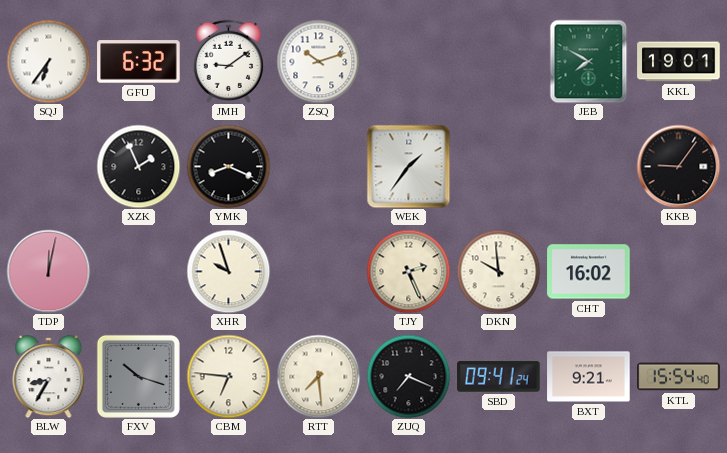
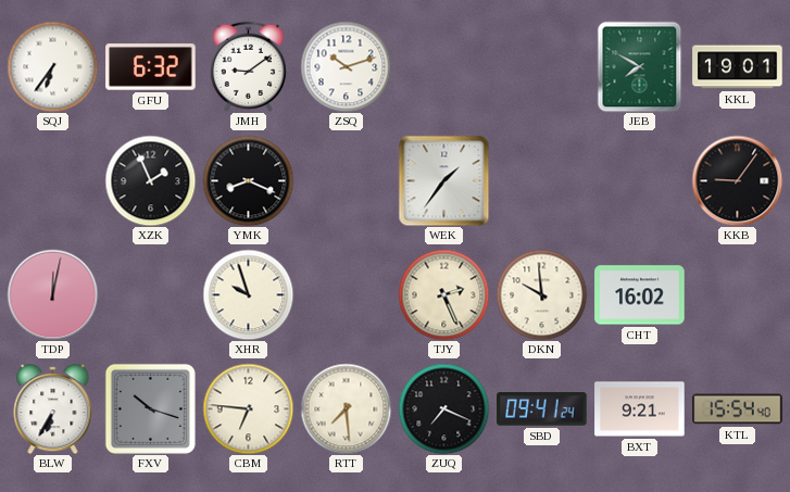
BLW: 8:35 -> 6:35 (53, 409)
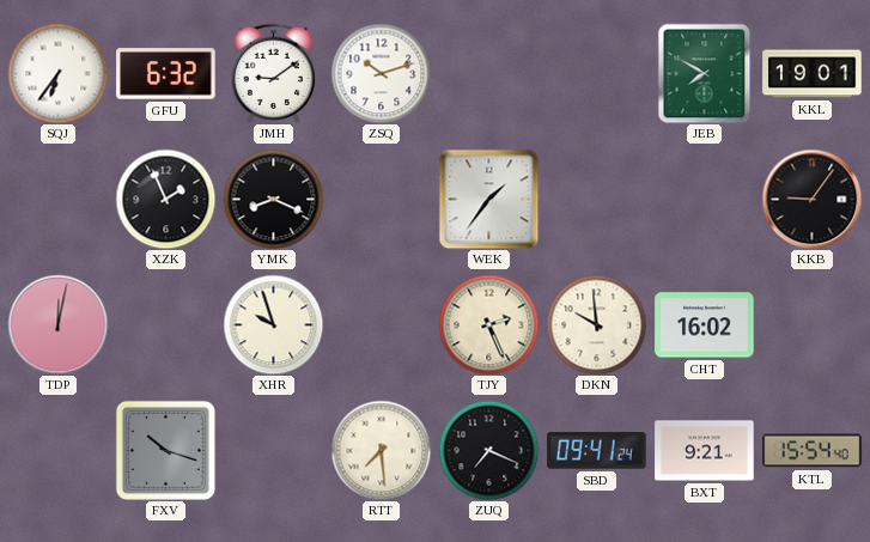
BLW: 6:35 -> none (53, 409)
CBM: 6:46 -> none (248, 408)
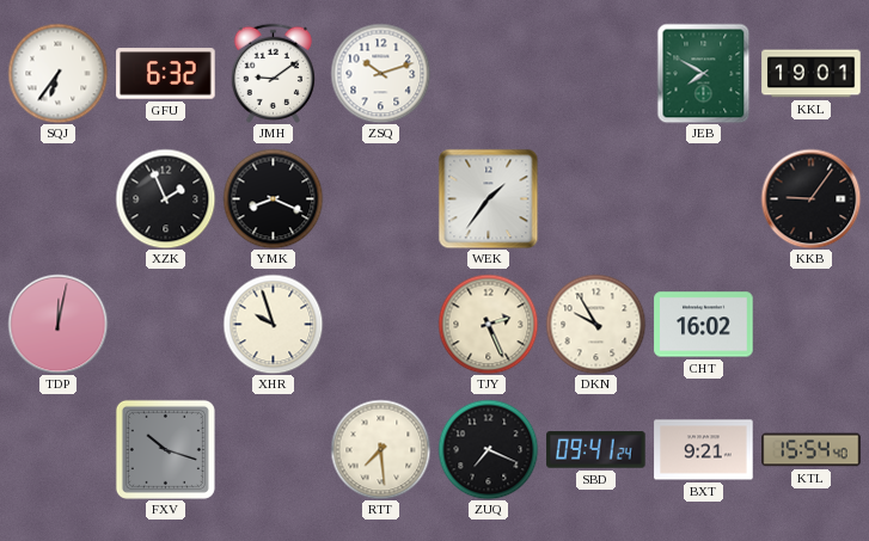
DKN: 9:59 -> 9:55 (595, 324)
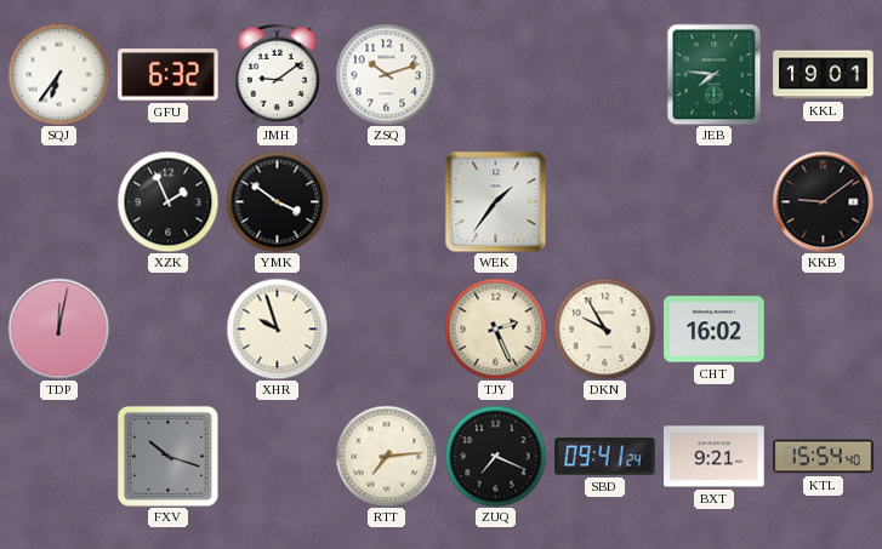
JEB: 7:50 -> 7:46 (715, 74)
YMK: 8:19 -> 3:51 (277, 201)
KKB: 9:06 -> 9:09 (823, 201)
RTT: 7:29 -> 7:14 (386, 456)
